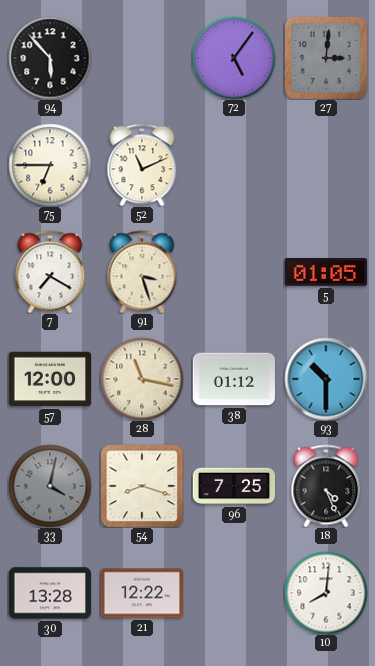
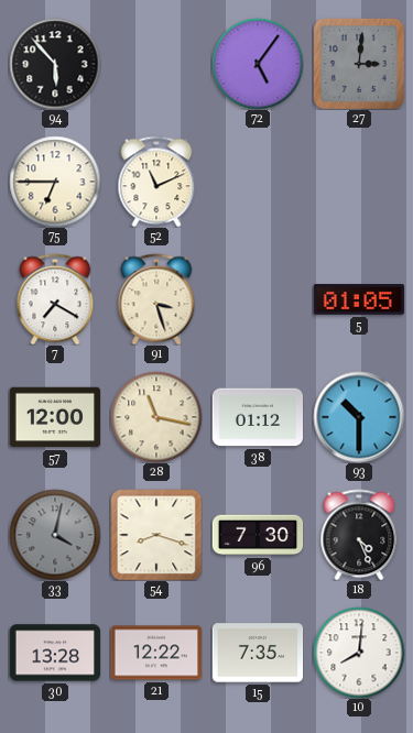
96: 7:25 -> 7:30 (258, 535)
15: none -> 7:35 (258, 653)
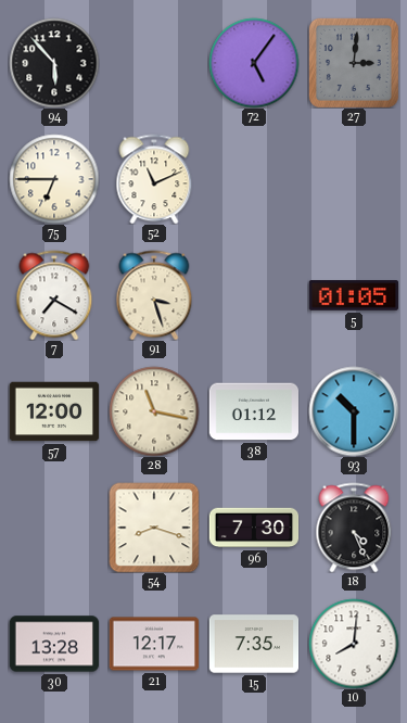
33: 4:02 -> none (55, 535)
21: 12:22 -> 12:17 (154, 644)
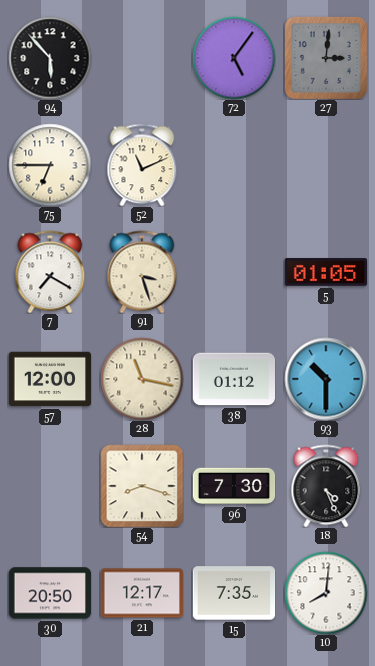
30: 13:28 -> 20:50 (50, 593)
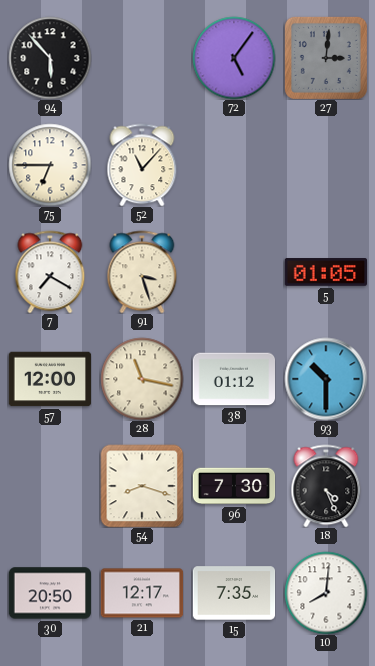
52: 11:11 -> 11:07 (142, 165)
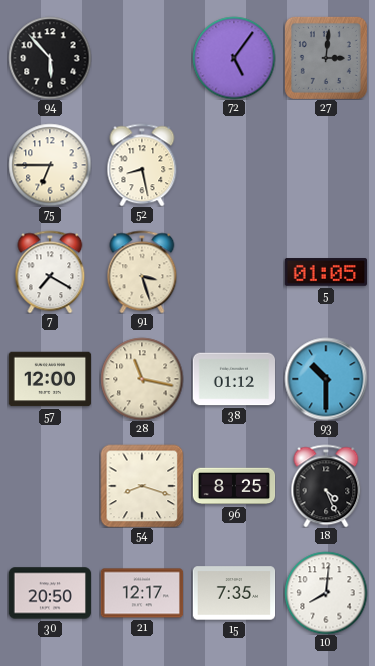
52: 11:07 -> 8:28 (142, 165)
96: 7:30 -> 8:25 (234, 486)
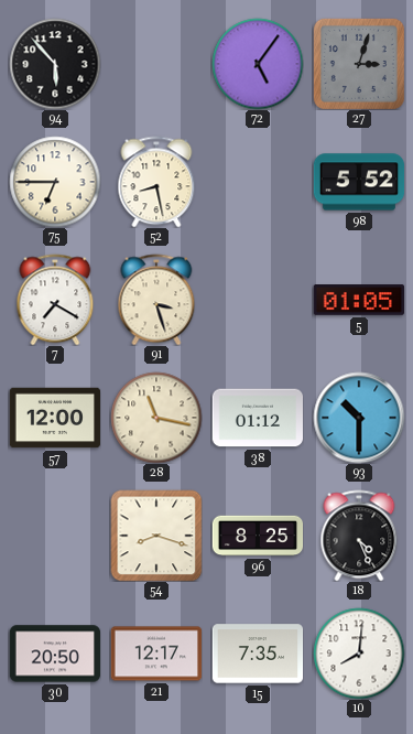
27: 3:01 -> 3:03 (359, 64)
98: none -> 5:52 (359, 182)
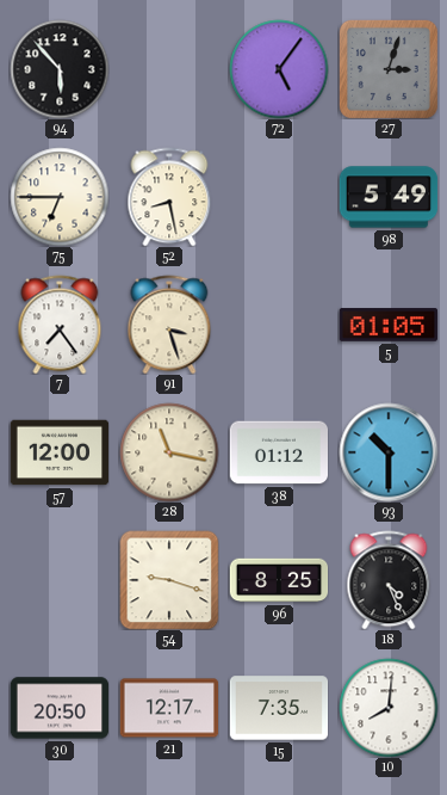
98: 5:52 -> 5:49 (389, 197)
7: 7:20 -> 7:24 (60, 325)
54: 8:18 -> 9:18 (169, 580)
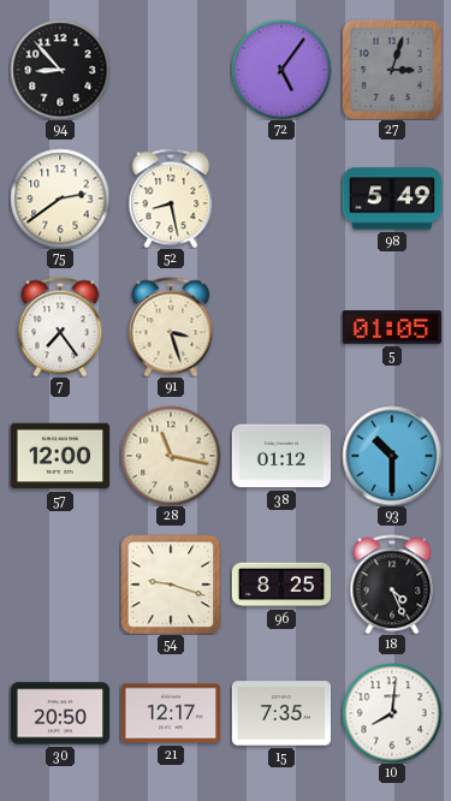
94: 5:53 -> 8:53 (60, 70)
75: 6:45 -> 2:39 (60, 198)
